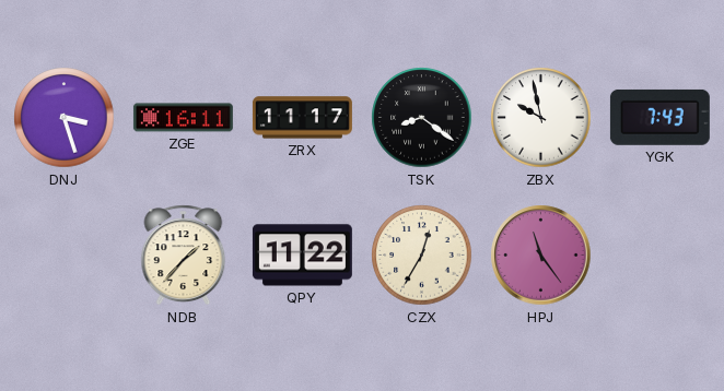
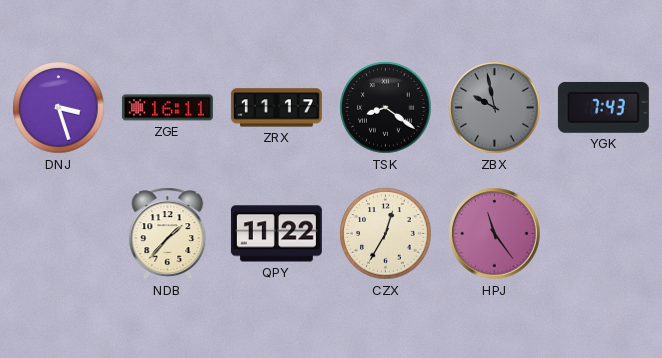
ZBX dial: white -> grey (495, 108)
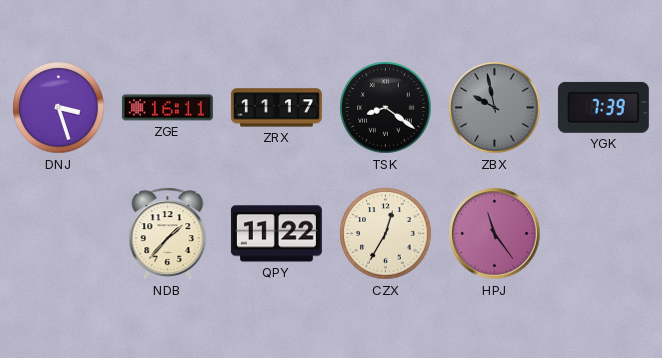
YGK: 7:43 -> 7:39 (603, 107)
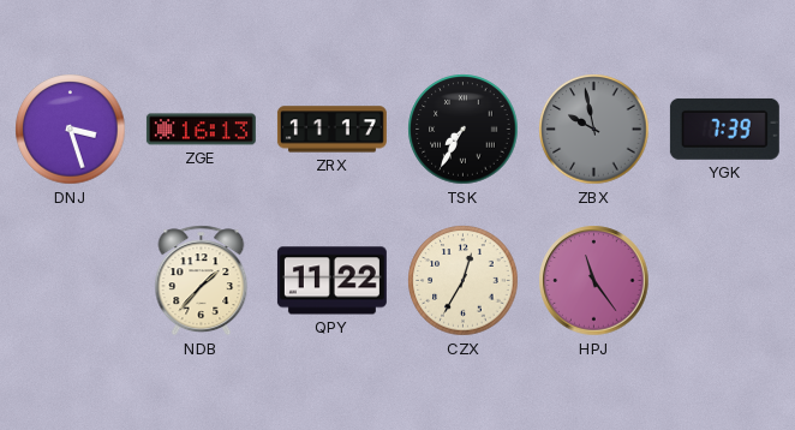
ZGE: 16:11 -> 16:13 (201, 130)
TSK: 8:21 -> 7:35 (464, 130)
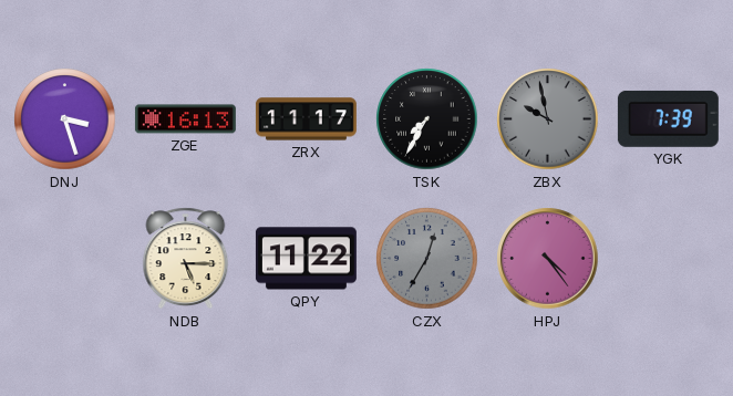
NDB: 1:37 -> 5:15 (186, 259)
CZX dial: cream -> grey (427, 259)
HPJ: 11:24 -> 4:24 (548, 259)
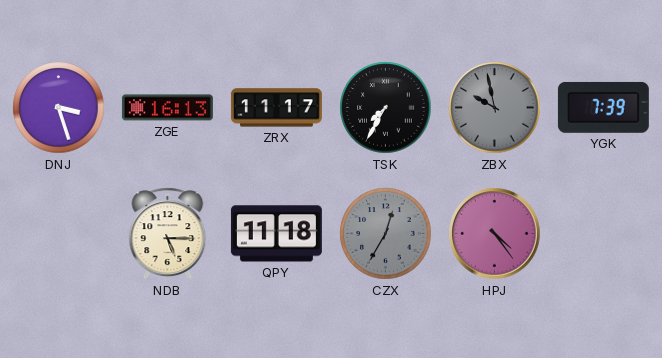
QPY: 11:22 -> 11:18 (276, 234)
